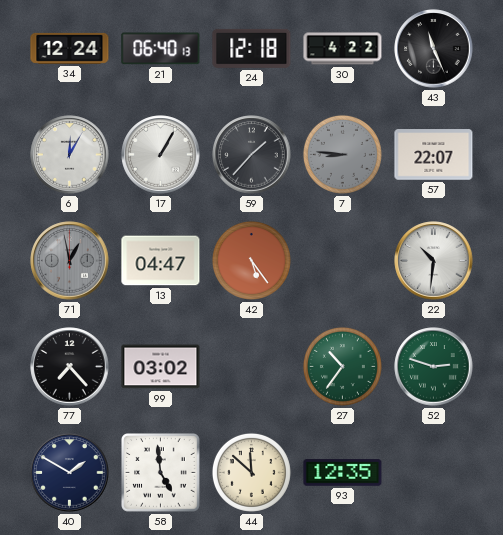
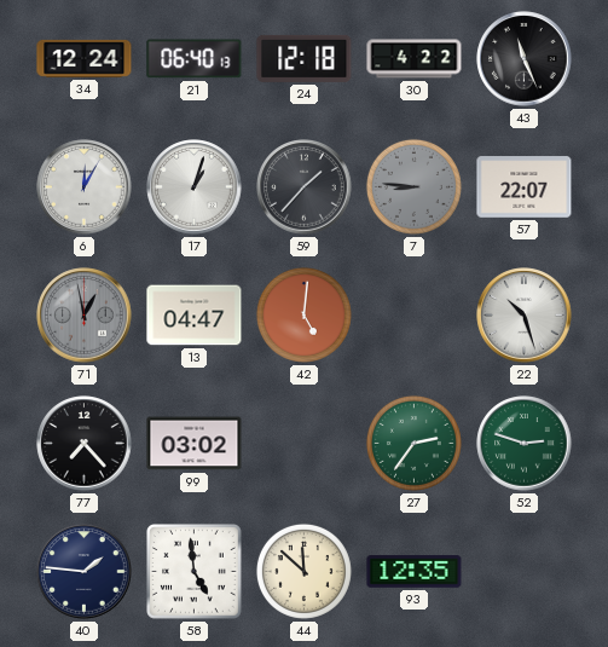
17: 1:05 -> 1:03 (195, 187)
42: 5:24 -> 5:01 (303, 314)
22: 10:31 -> 10:27 (525, 316)
27: 10:36 -> 2:36 (413, 443)
40: 1:50 -> 1:46 (85, 572)
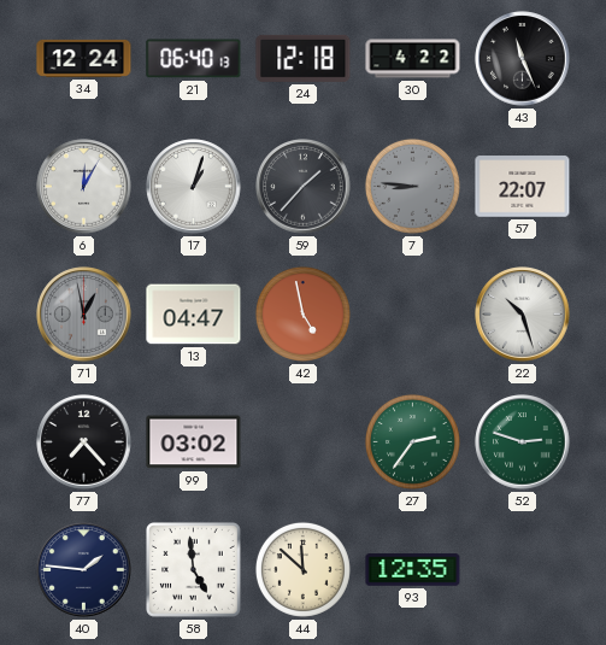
42: 5:01 -> 4:58 (302, 313)
